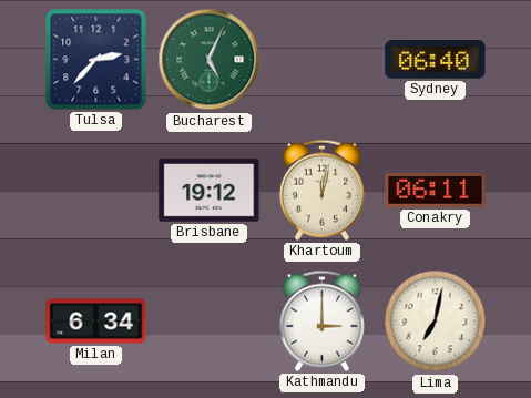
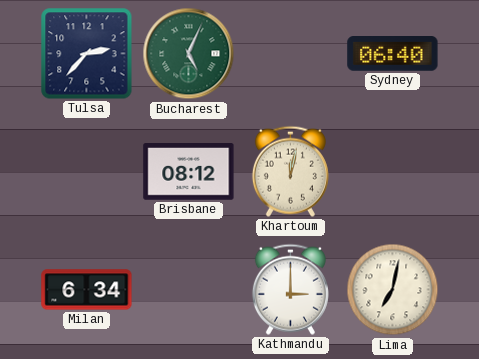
Brisbane: 19:12 -> 08:12 (189, 172)
Conakry: 06:11 -> none (436, 191)
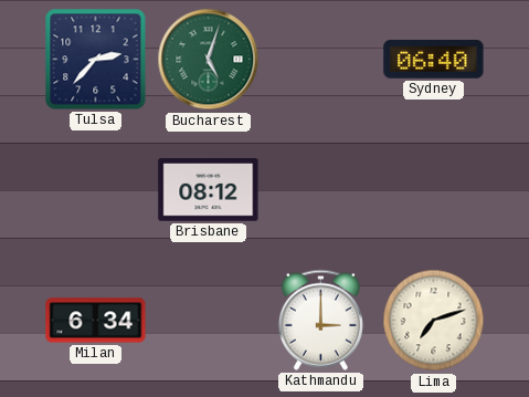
Bucharest: 5:04 -> 5:03 (209, 60)
Khartoum: 12:02 -> none (290, 171)
Lima: 7:02 -> 7:12 (434, 321)
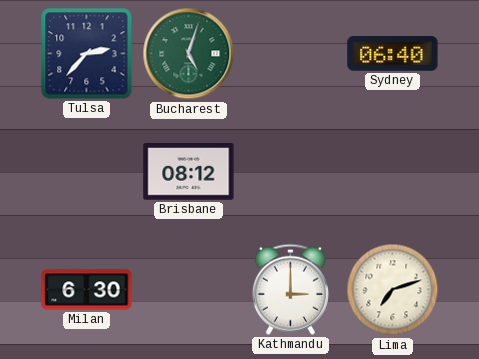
Milan: 6:34 -> 6:30 (87, 290)
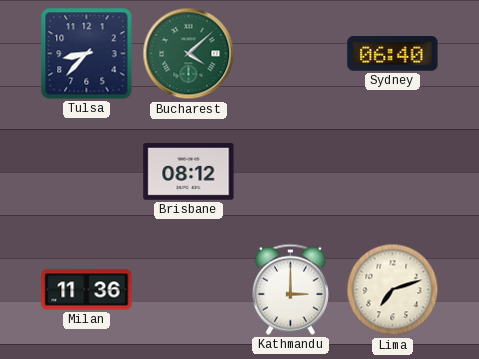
Tulsa: 2:37 -> 8:37 (87, 54)
Bucharest: 5:03 -> 4:08 (189, 54)
Milan: 6:30 -> 11:36 (87, 290)
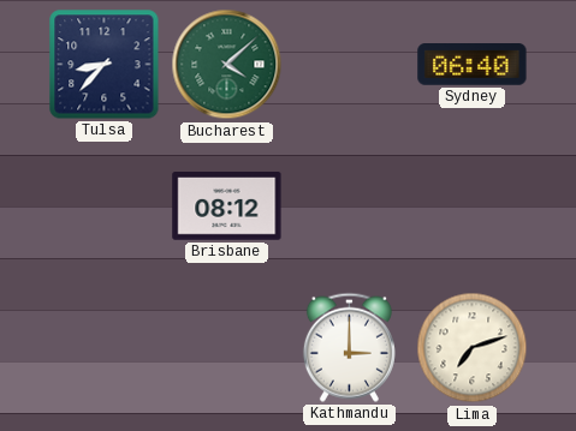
Milan: 11:36 -> none (87, 290)
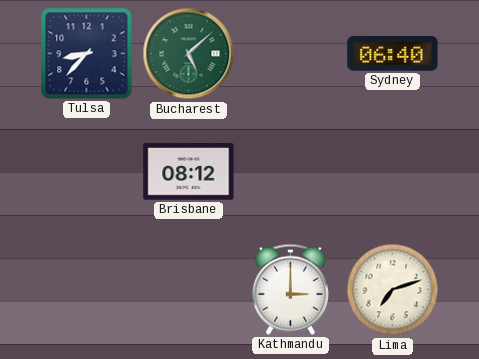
Bucharest: 4:08 -> 5:08 (189, 54)
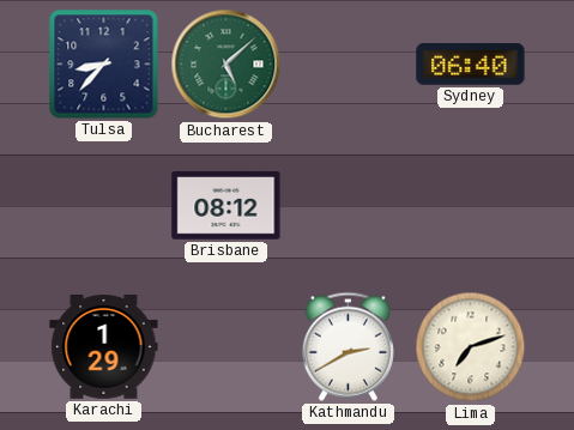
Karachi: none -> 1:29 (104, 347)
Kathmandu: 3:00 -> 2:40 (348, 346)
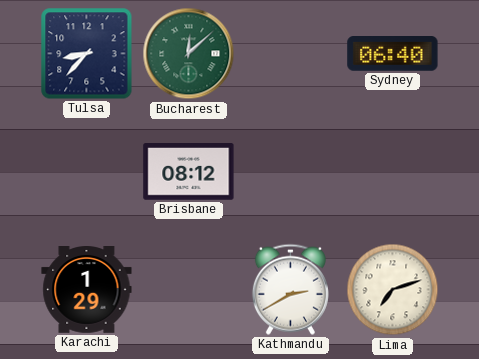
Bucharest: 5:08 -> 12:08 (189, 54)
